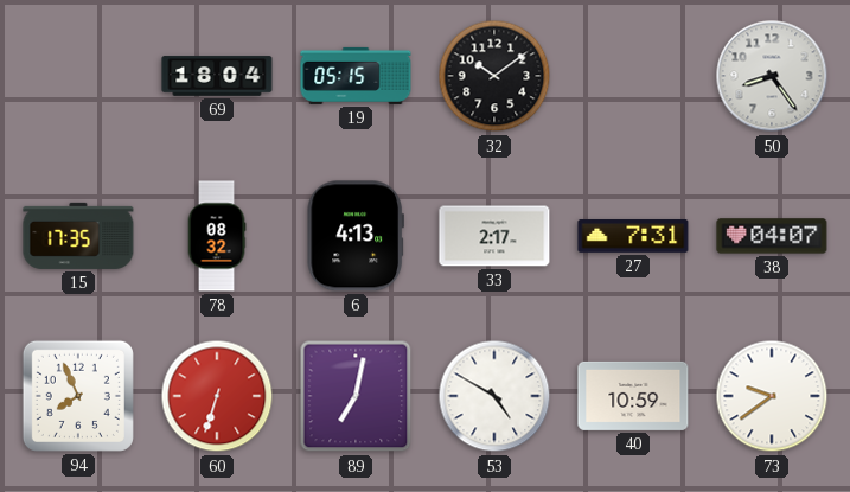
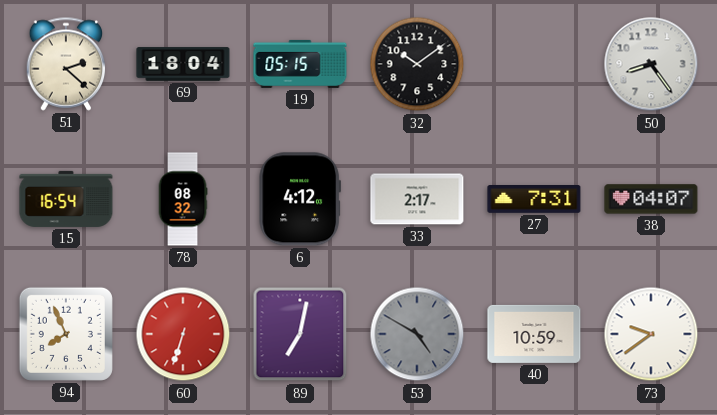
51: none -> 2:22 (66, 64)
15: 17:35 -> 16:54 (66, 199)
6: 4:13 -> 4:12 (299, 199)
53 dial: white -> grey (417, 334)
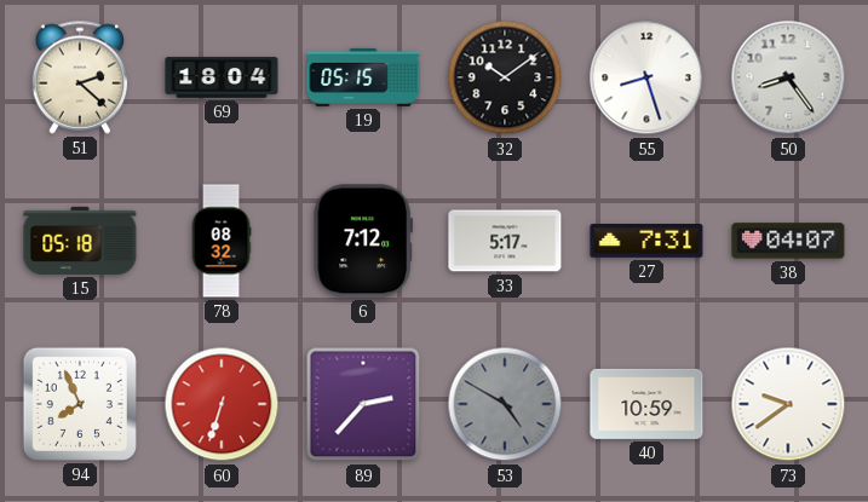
55: none -> 8:27 (646, 77)
15: 16:54 -> 05:18 (80, 241)
6: 4:12 -> 7:12 (362, 241)
33: 2:17 -> 5:17 (505, 241)
89: 7:02 -> 2:37 (363, 404)
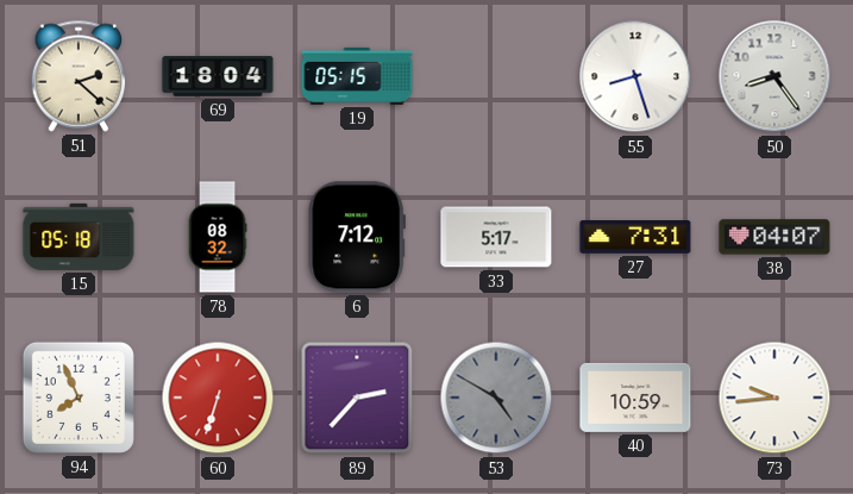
32: 10:09 -> none (505, 77)
73: 9:39 -> 9:44 (774, 398)
